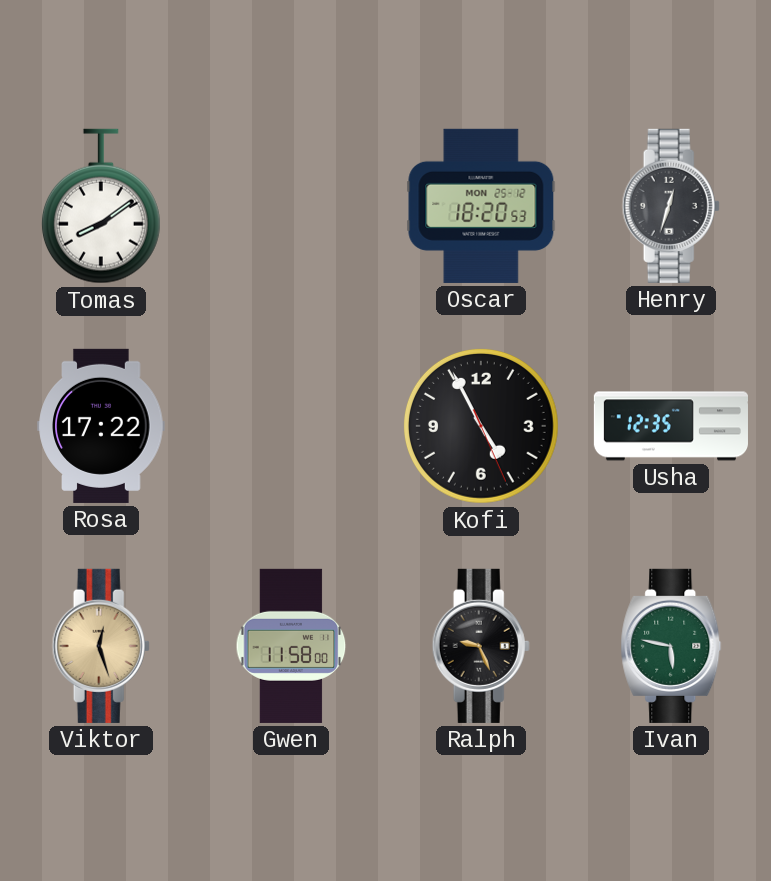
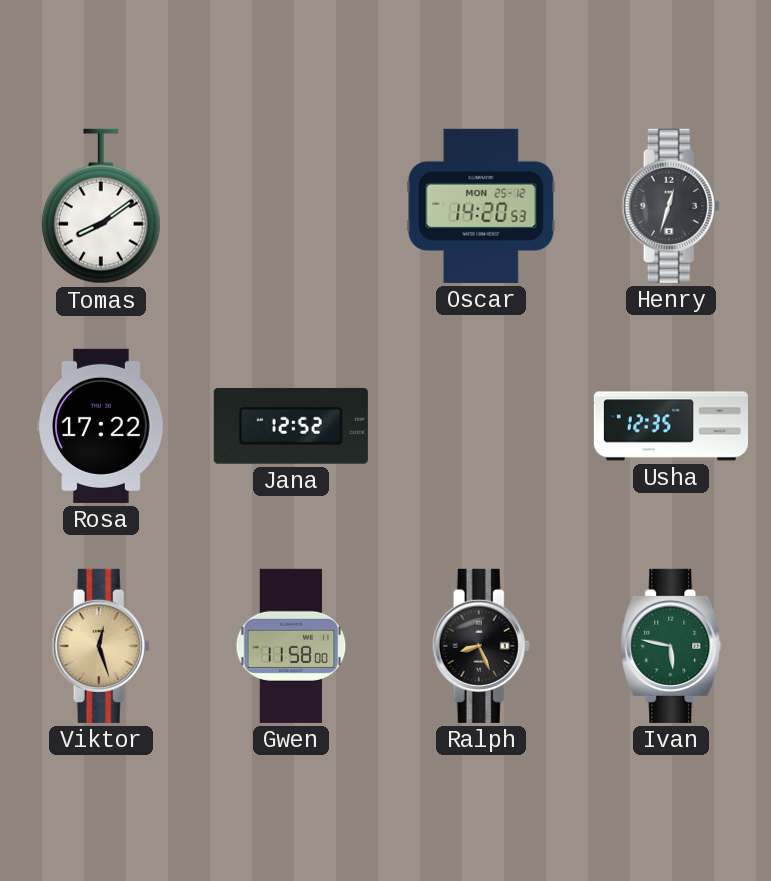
Oscar: 18:20 -> 14:20 (481, 206)
Jana: none -> 12:52 (291, 426)
Kofi: 4:55 -> none (481, 426)
Ralph: 9:26 -> 8:26 (481, 646)
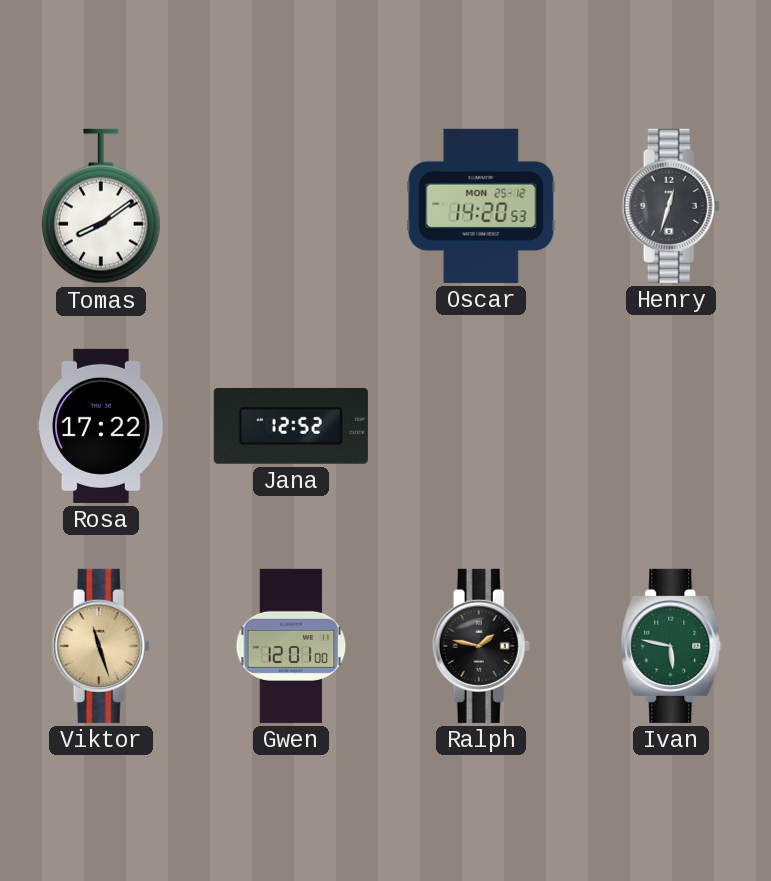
Usha: 12:35 -> none (671, 426)
Viktor: 12:27 -> 11:27 (101, 646)
Gwen: 11:58 -> 12:01 (291, 646)
Ralph: 8:26 -> 1:47 (481, 646)
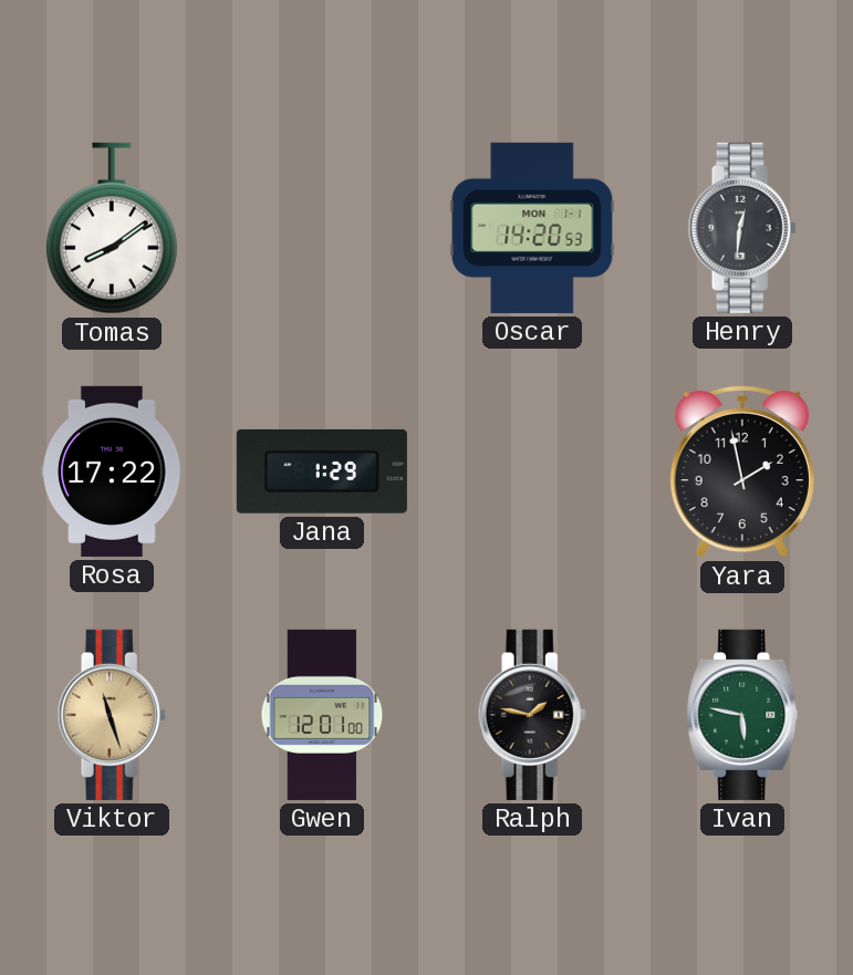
Oscar date: MON 25-12 -> MON 1-1 (532, 228)
Henry: 12:33 -> 12:31 (742, 228)
Jana: 12:52 -> 1:29 (322, 471)
Yara: none -> 1:58 (742, 471)
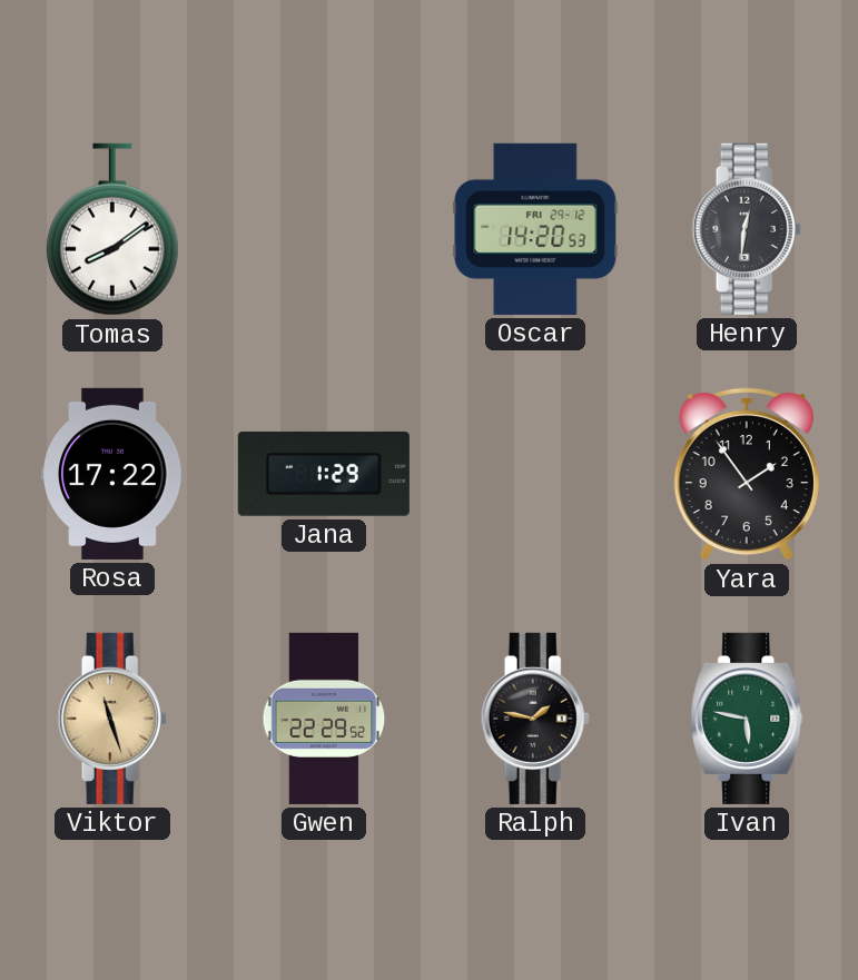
Oscar date: MON 1-1 -> FRI 29-12 (535, 229)
Yara: 1:58 -> 1:54 (747, 474)
Gwen: 12:01 -> 22:29 (324, 719)
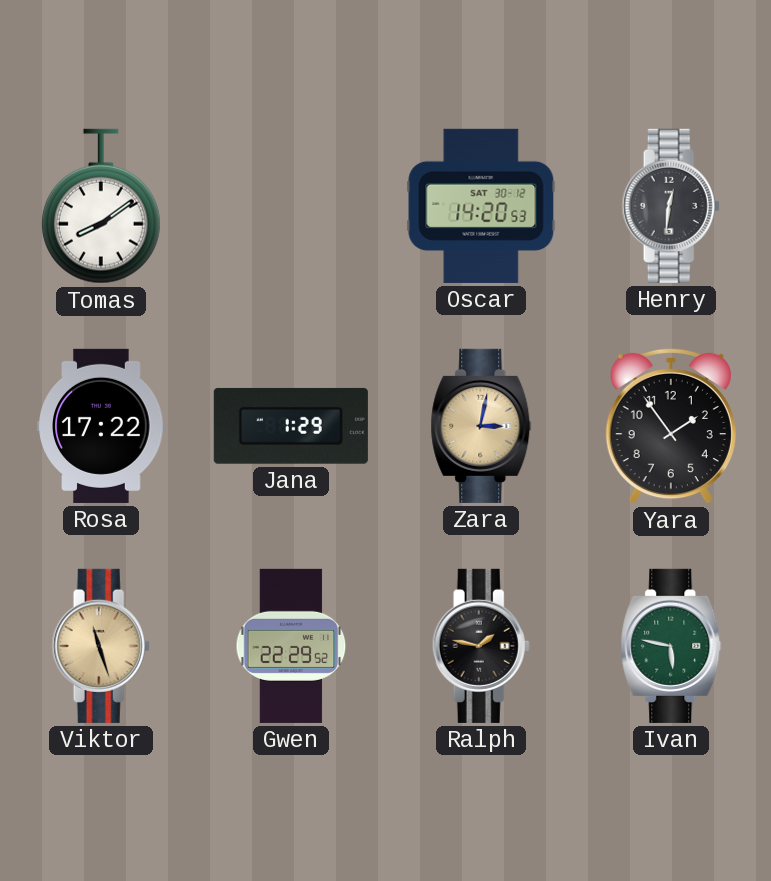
Oscar date: FRI 29-12 -> SAT 30-12 (481, 206)
Zara: none -> 3:02 (481, 426)
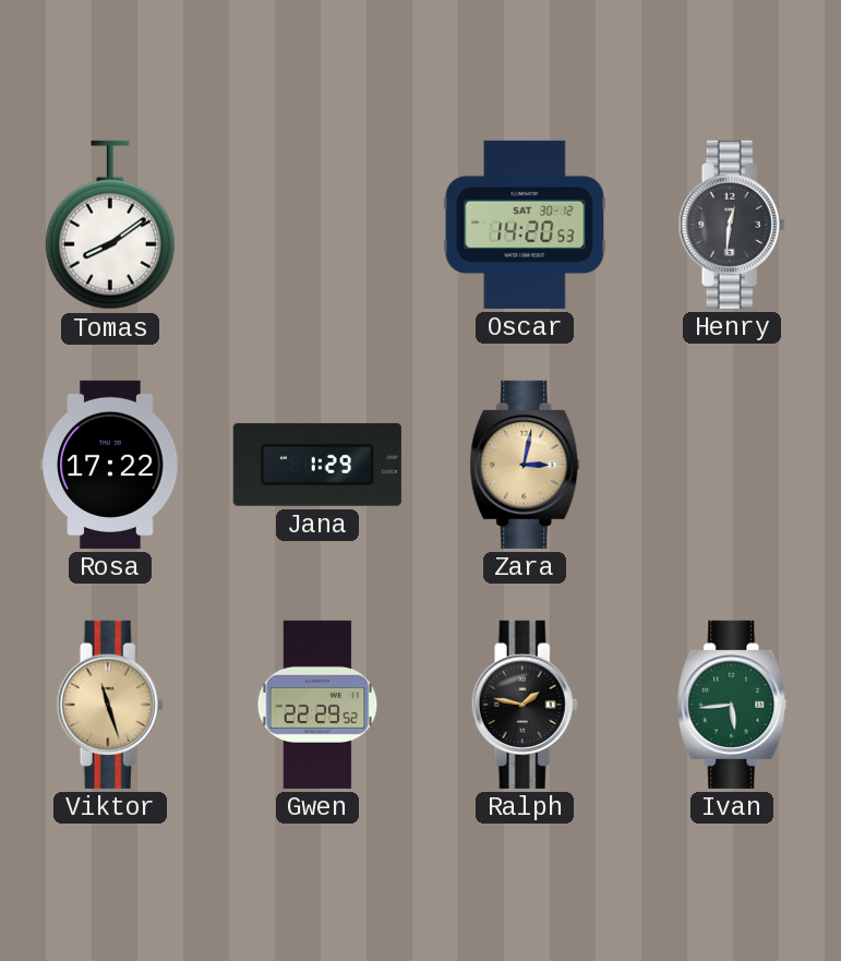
Yara: 1:54 -> none (671, 426)
Ivan: 5:47 -> 5:44 (732, 705)
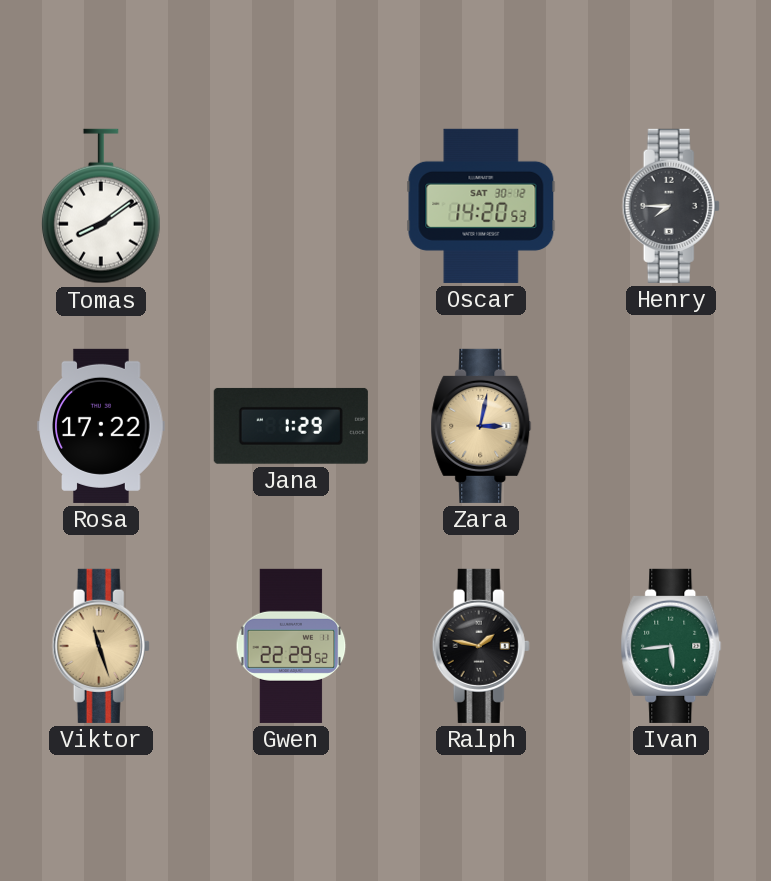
Henry: 12:31 -> 7:45 (671, 206)
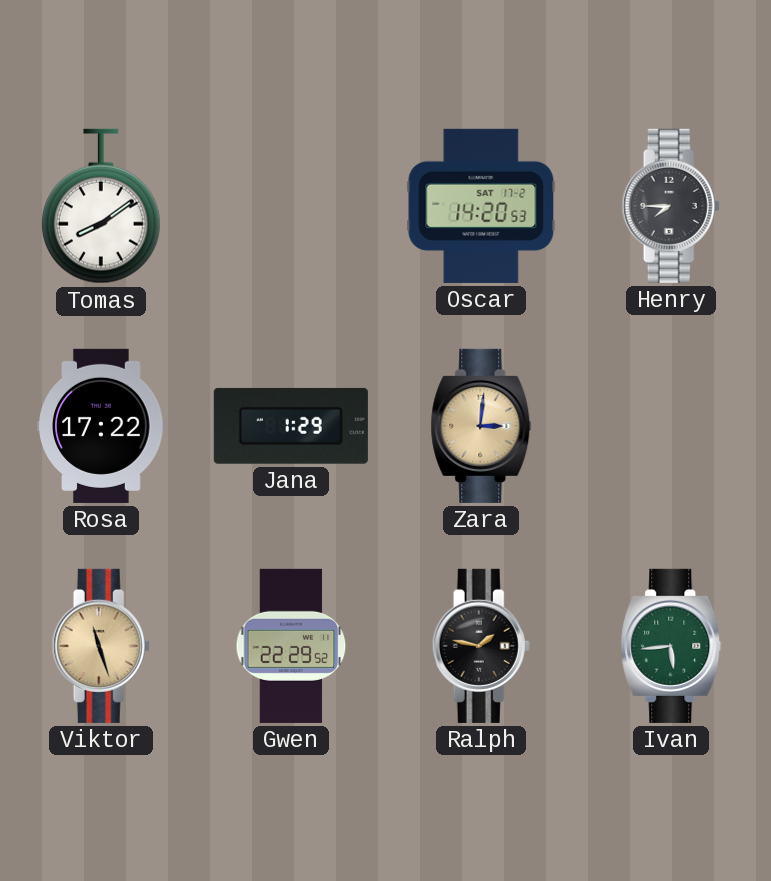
Oscar date: SAT 30-12 -> SAT 17-2 (481, 206)
Zara: 3:02 -> 3:01 (481, 426)
